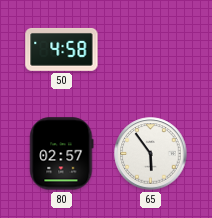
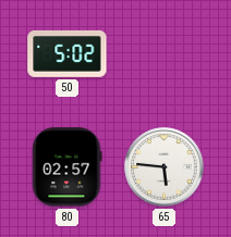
50: 4:58 -> 5:02 (68, 53)
65: 5:54 -> 5:46 (165, 167)
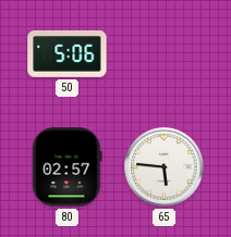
50: 5:02 -> 5:06 (68, 53)
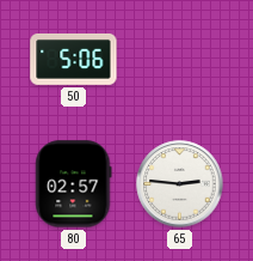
65: 5:46 -> 2:46 (180, 184)
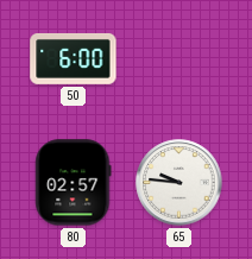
50: 5:06 -> 6:00 (74, 58)
65: 2:46 -> 9:46 (179, 183)
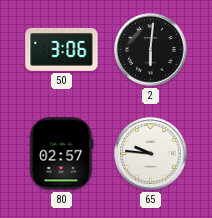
50: 6:00 -> 3:06 (62, 49)
2: none -> 6:01 (151, 50)
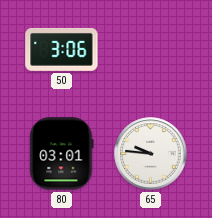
2: 6:01 -> none (151, 50)
80: 02:57 -> 03:01 (62, 154)
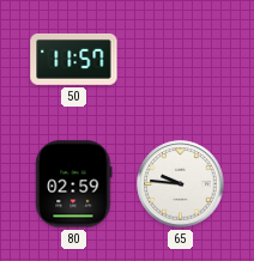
50: 3:06 -> 11:57 (74, 59)
80: 03:01 -> 02:59 (74, 184)
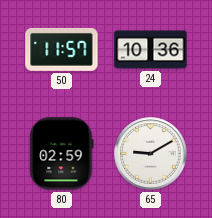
24: none -> 10:36 (151, 50)
65: 9:46 -> 9:10 (151, 154)
